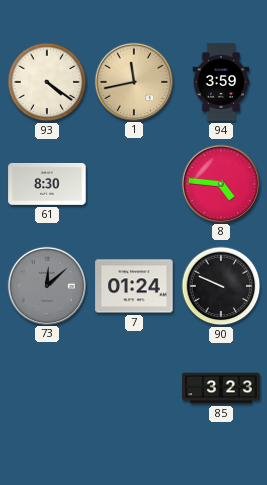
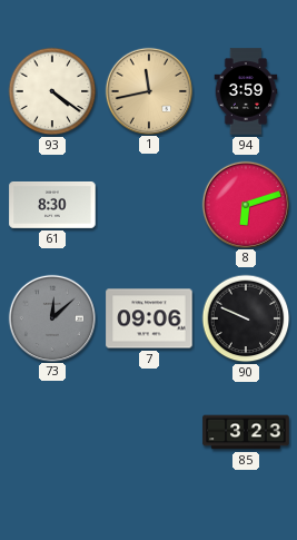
8: 4:46 -> 6:12 (245, 204)
7: 01:24 -> 09:06 (149, 318)
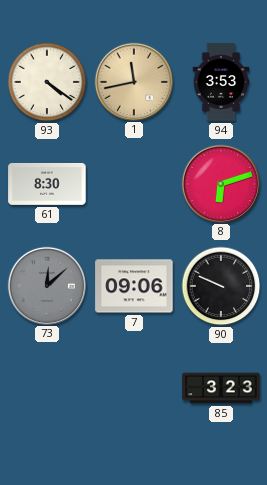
94: 3:59 -> 3:53 (221, 82)
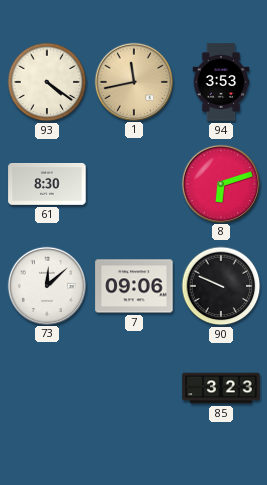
73 dial: grey -> white (46, 285)
